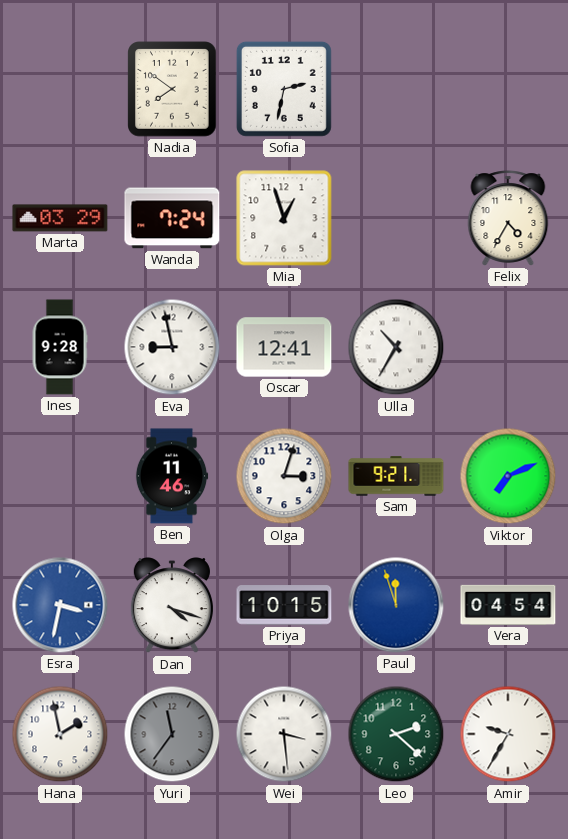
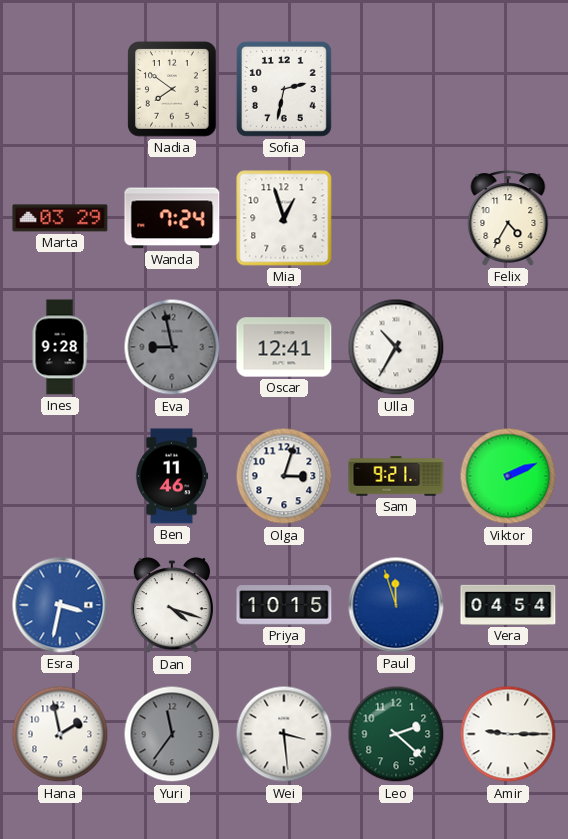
Eva dial: white -> grey (172, 347)
Viktor: 7:11 -> 2:11 (508, 476)
Amir: 9:35 -> 9:15 (508, 734)
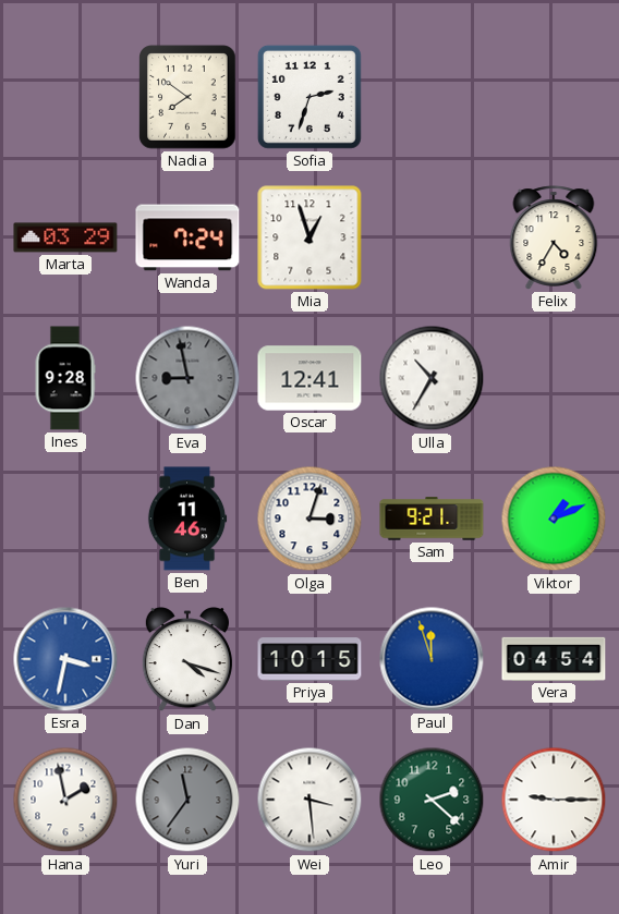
Sofia: 2:32 -> 2:33 (309, 97)
Viktor: 2:11 -> 1:11 (554, 519)
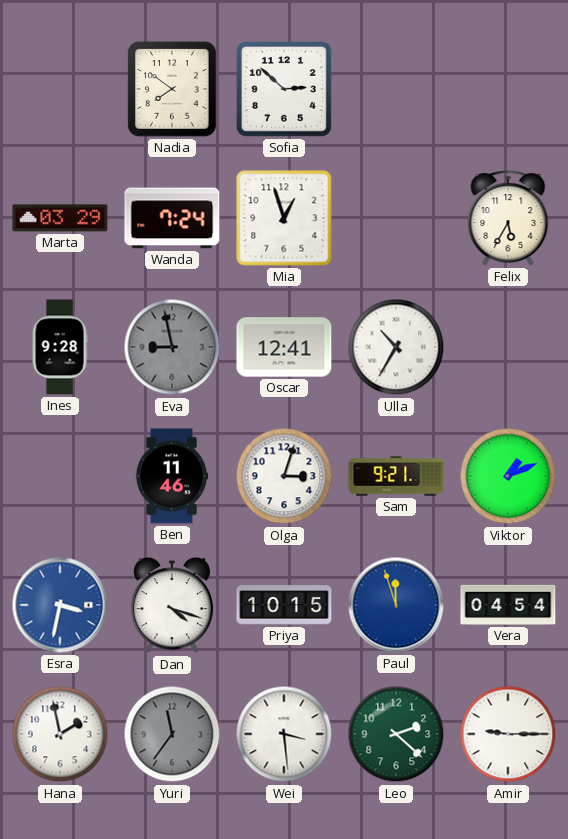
Sofia: 2:33 -> 2:52 (284, 89)
Felix: 4:35 -> 5:35 (508, 218)
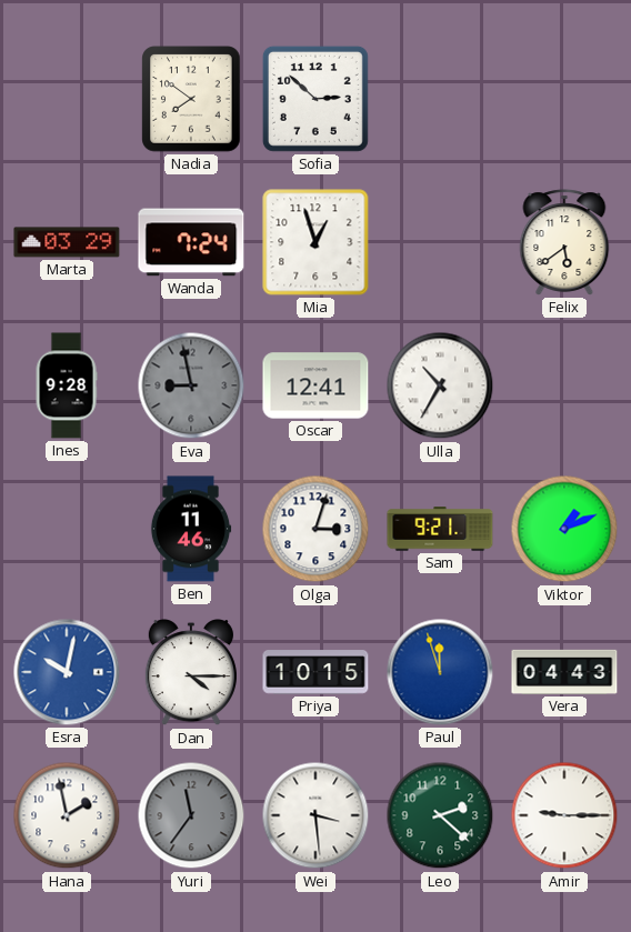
Felix: 5:35 -> 5:39 (564, 242)
Esra: 3:32 -> 10:02 (67, 672)
Dan: 4:18 -> 4:15 (191, 673)
Vera: 04:54 -> 04:43 (564, 672)
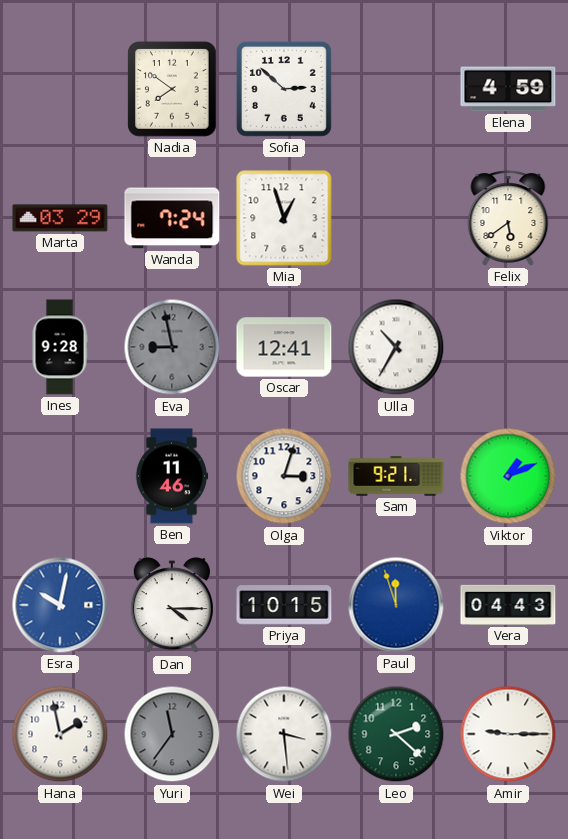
Elena: none -> 4:59 (508, 89)
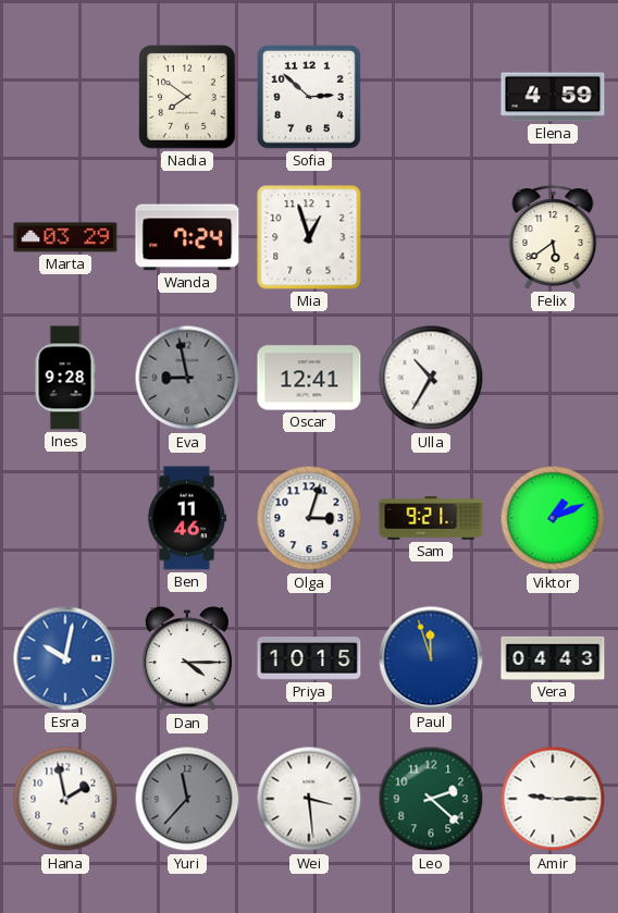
Yuri: 11:36 -> 11:37 (187, 799)
